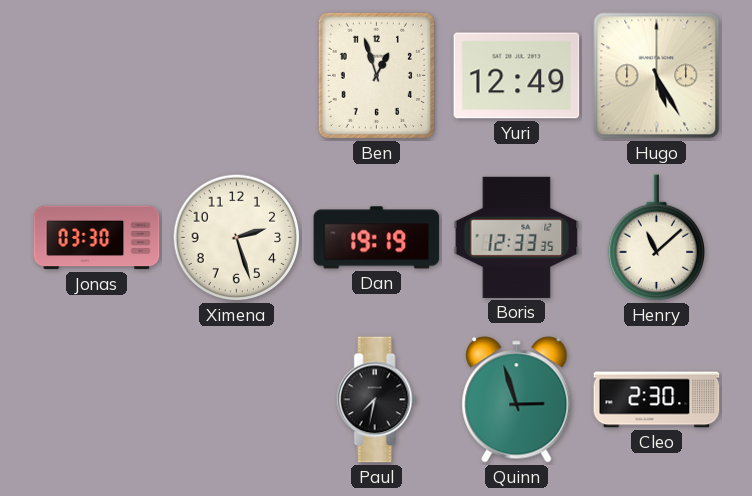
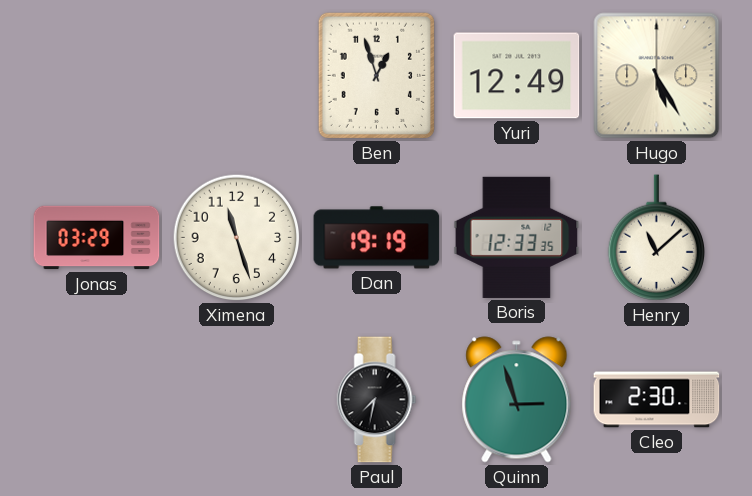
Jonas: 03:30 -> 03:29 (97, 238)
Ximena: 2:27 -> 11:27 (237, 238)
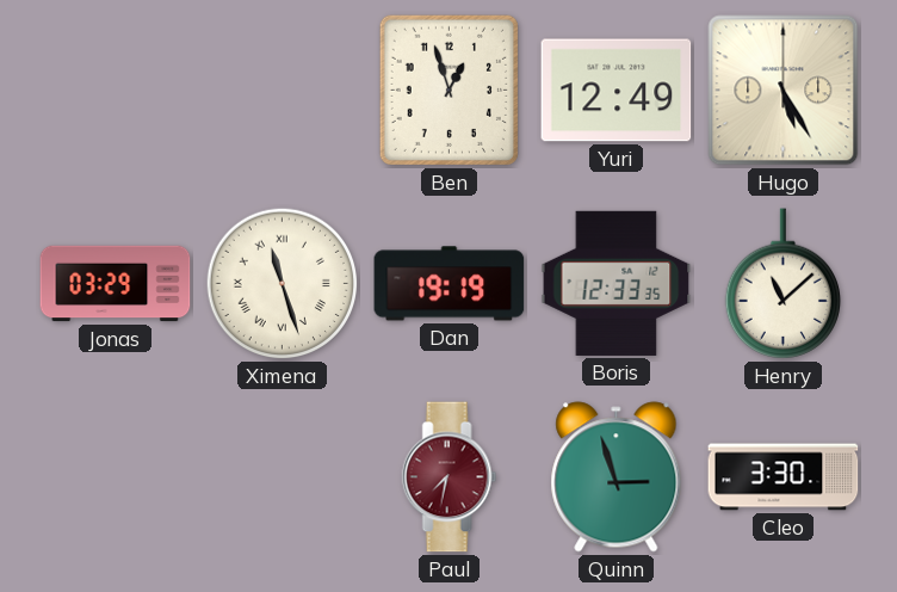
Ximena numerals: Arabic -> Roman (283, 284)
Paul dial: black -> burgundy (450, 477)
Cleo: 2:30 -> 3:30 (784, 477)
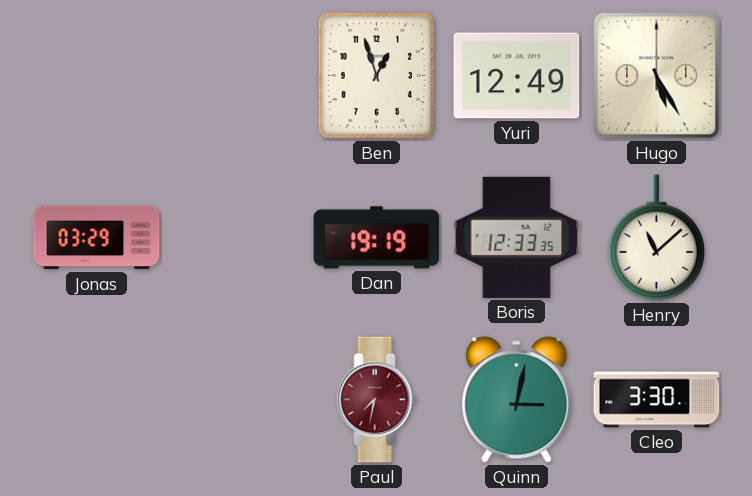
Ximena: 11:27 -> none (283, 284)
Quinn: 2:57 -> 3:02 (517, 400)
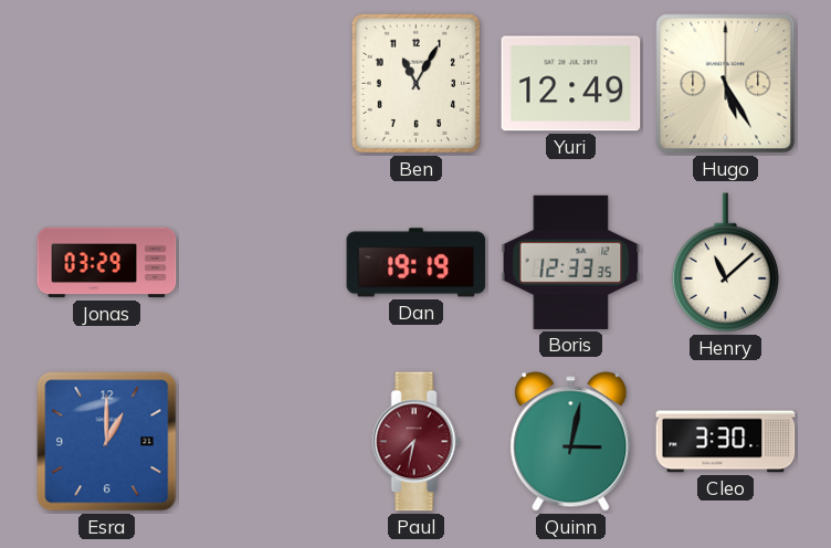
Ben: 12:57 -> 11:05 (415, 83)
Esra: none -> 1:00 (107, 442)
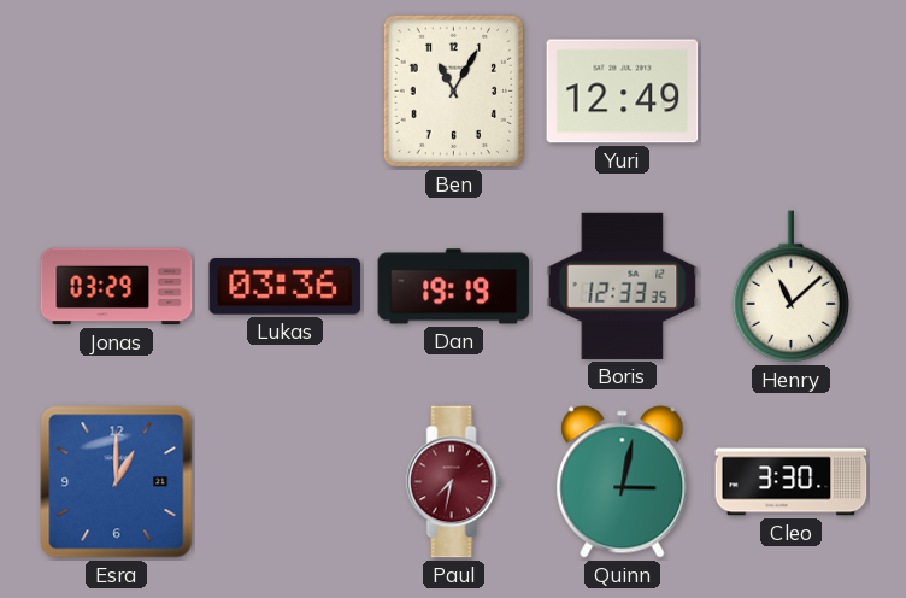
Hugo: 5:25 -> none (726, 84)
Lukas: none -> 03:36 (286, 287)
